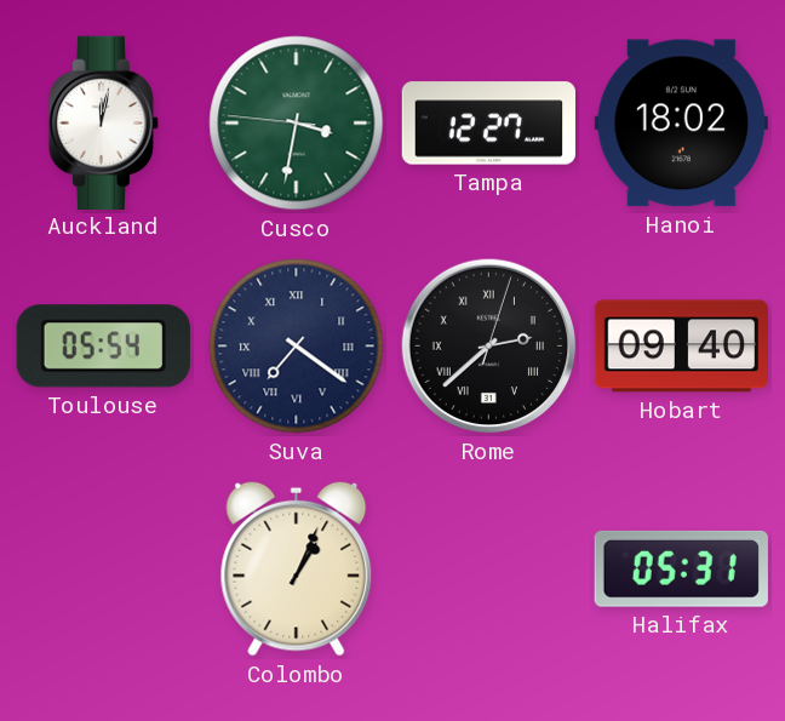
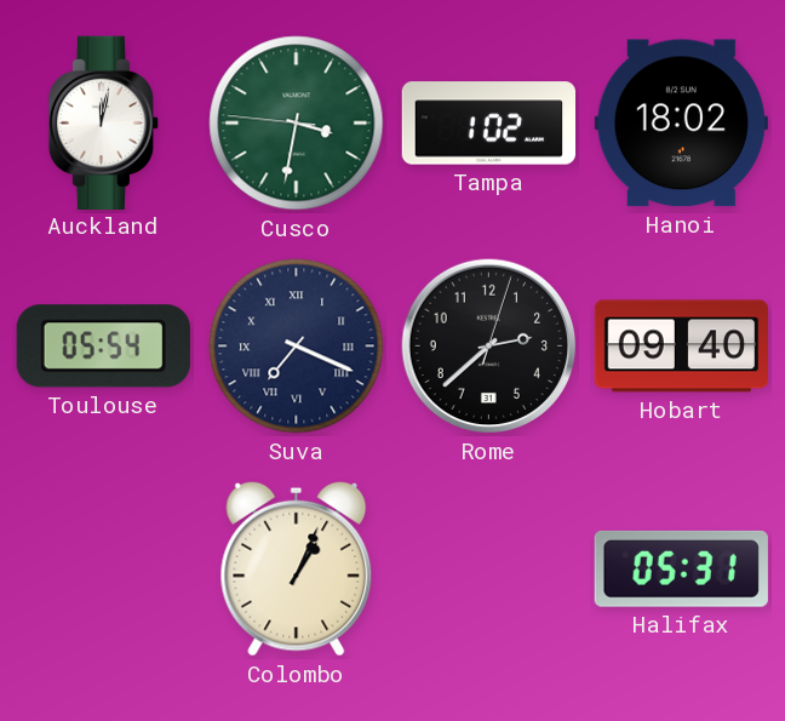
Tampa: 12:27 -> 1:02 (488, 124)
Suva: 7:21 -> 7:19 (297, 347)
Rome numerals: Roman -> Arabic (489, 347)
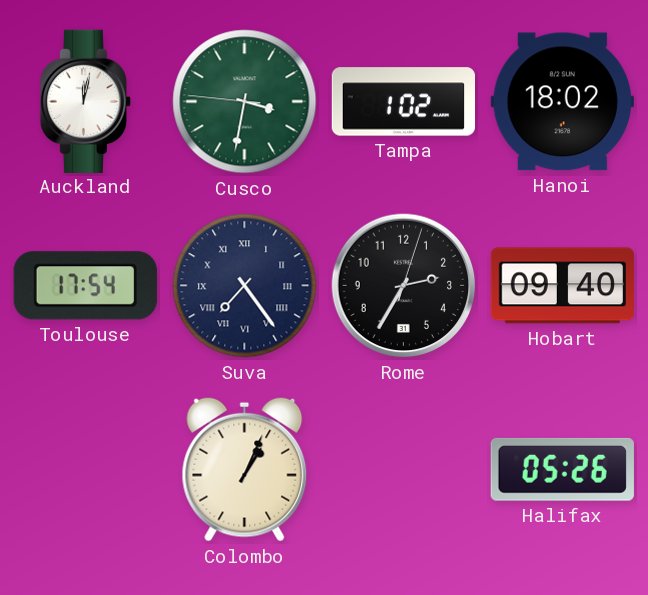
Toulouse: 05:54 -> 17:54 (85, 286)
Suva: 7:19 -> 7:24 (245, 286)
Rome: 2:38 -> 2:35 (404, 286)
Halifax: 05:31 -> 05:26 (562, 469)
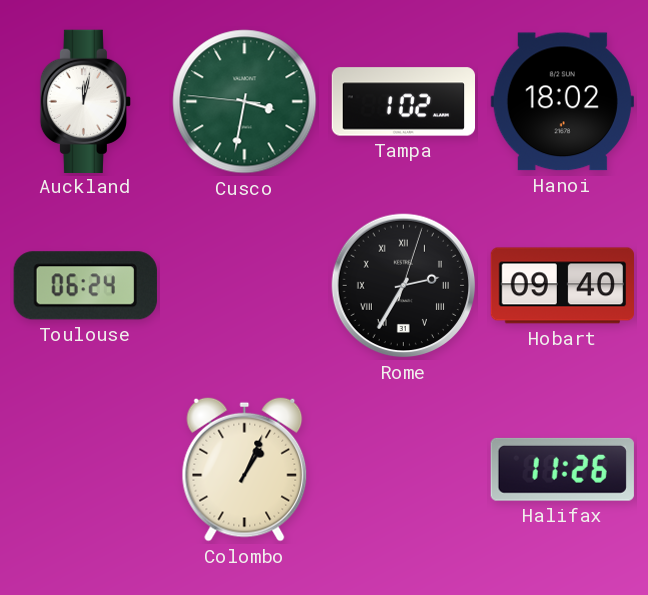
Toulouse: 17:54 -> 06:24 (85, 286)
Suva: 7:24 -> none (245, 286)
Rome numerals: Arabic -> Roman (404, 286)
Halifax: 05:26 -> 11:26 (562, 469)
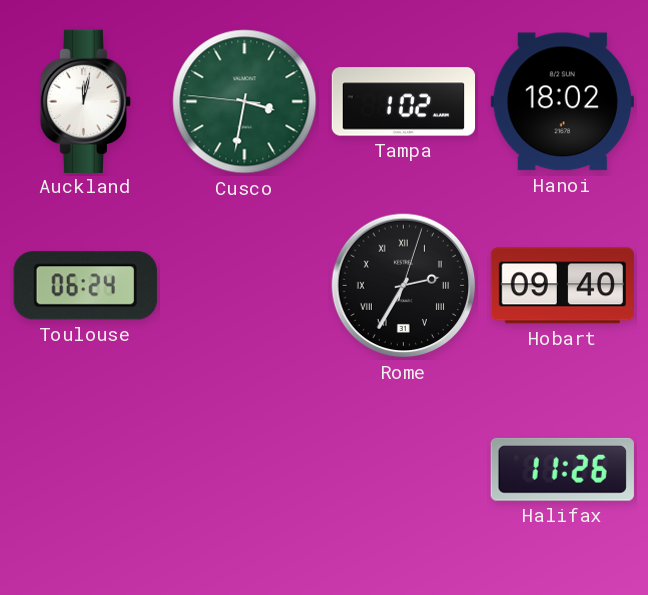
Colombo: 1:04 -> none (245, 469)
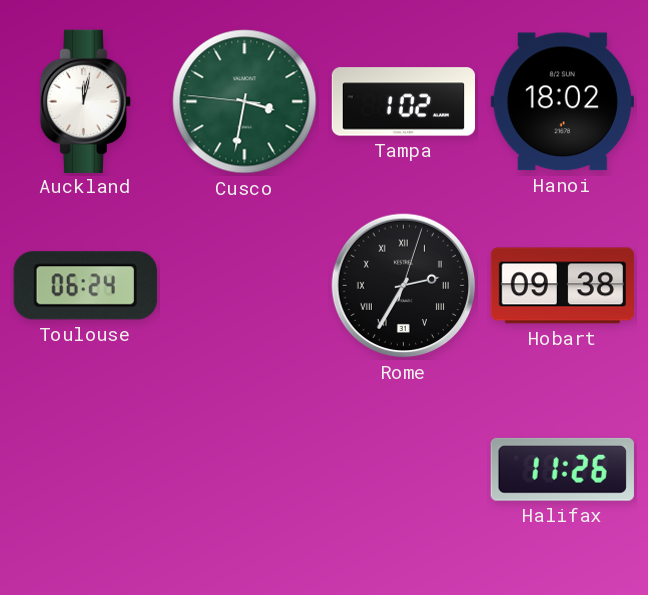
Hobart: 09:40 -> 09:38 (562, 286)
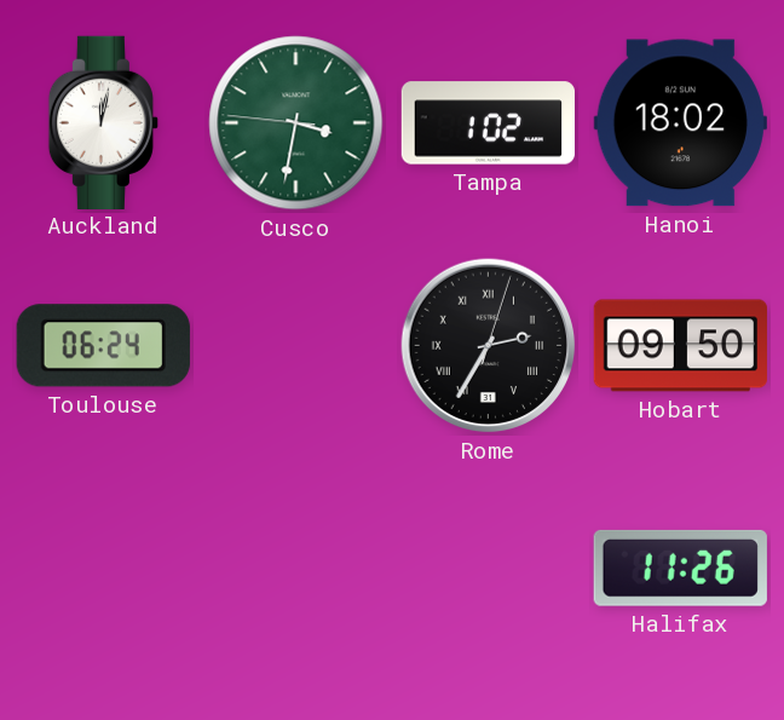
Hobart: 09:38 -> 09:50 (680, 346)
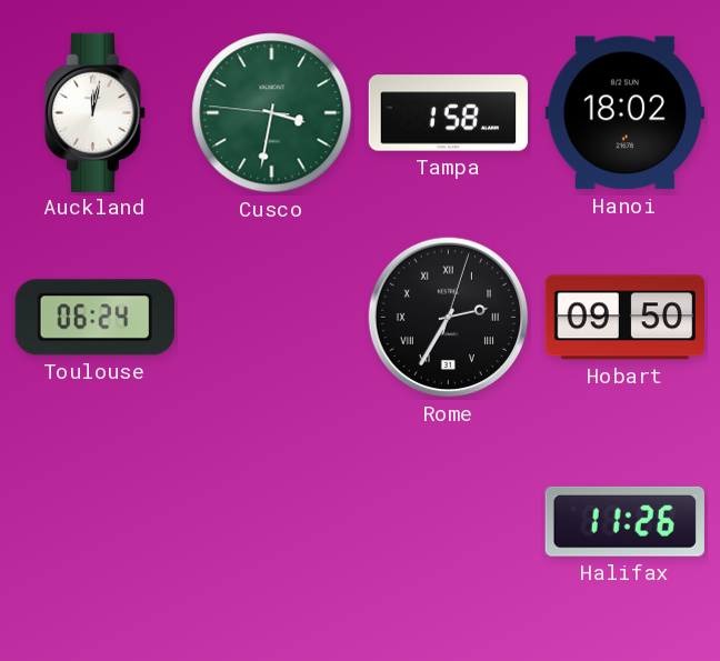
Tampa: 1:02 -> 1:58 (448, 113)
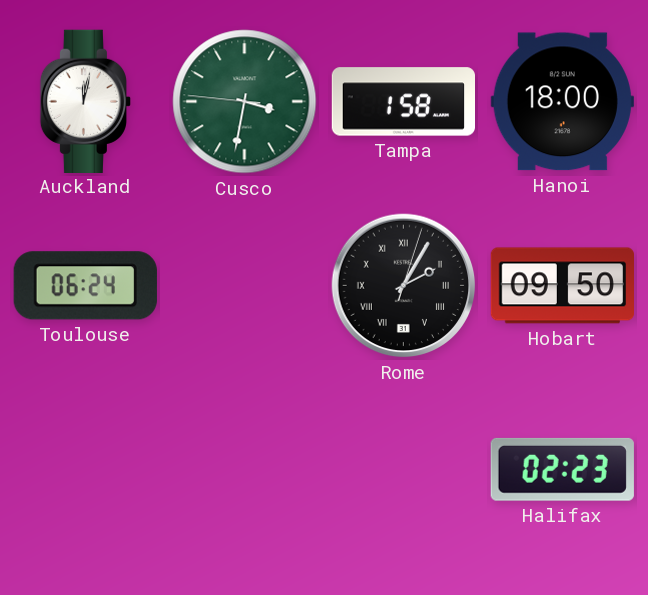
Hanoi: 18:02 -> 18:00 (562, 102)
Rome: 2:35 -> 2:05 (404, 286)
Halifax: 11:26 -> 02:23 (562, 469)
